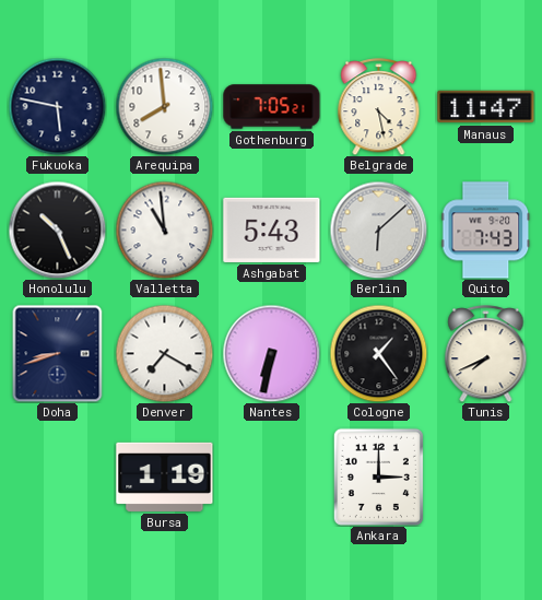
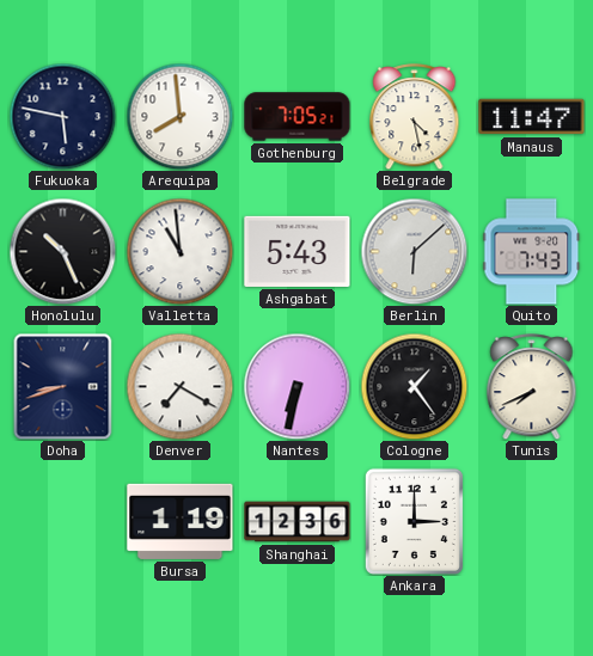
Shanghai: none -> 12:36 (298, 522)
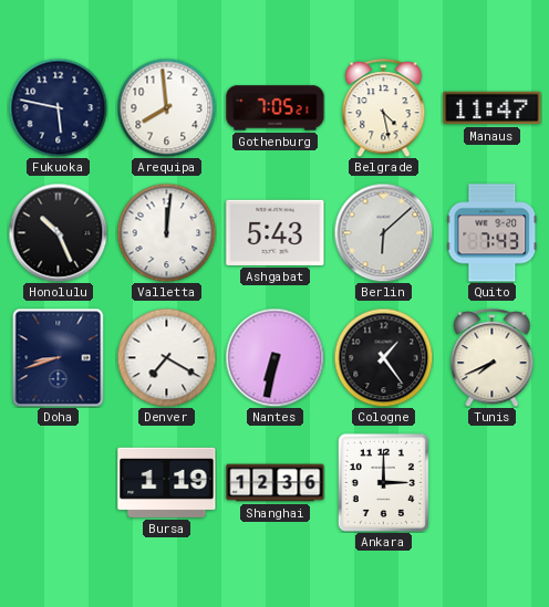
Valletta: 10:59 -> 12:01 (166, 232)
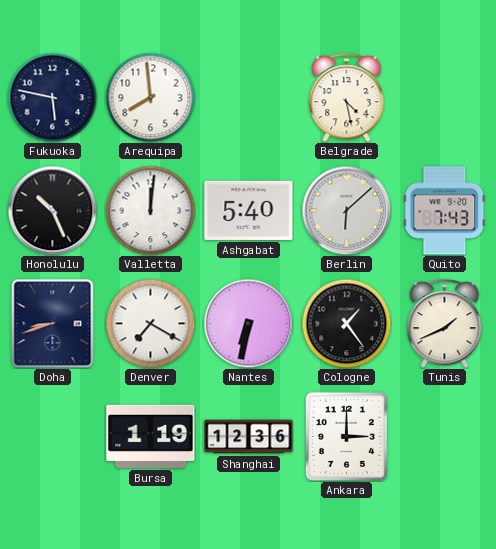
Gothenburg: 7:05 -> none (276, 108)
Manaus: 11:47 -> none (493, 108)
Ashgabat: 5:43 -> 5:40 (249, 210)
Tunis: 7:41 -> 1:41 (445, 324)
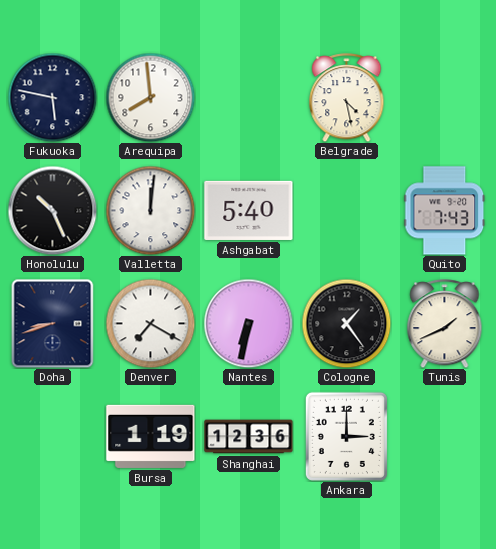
Berlin: 6:08 -> none (346, 210)
